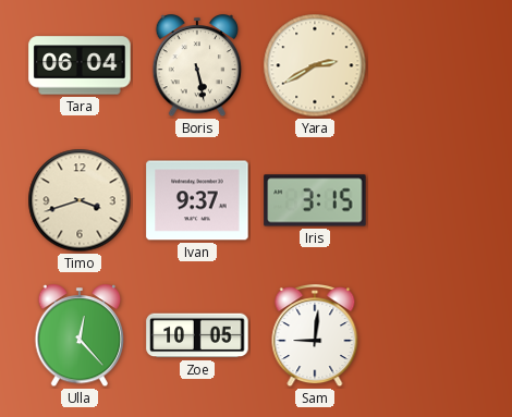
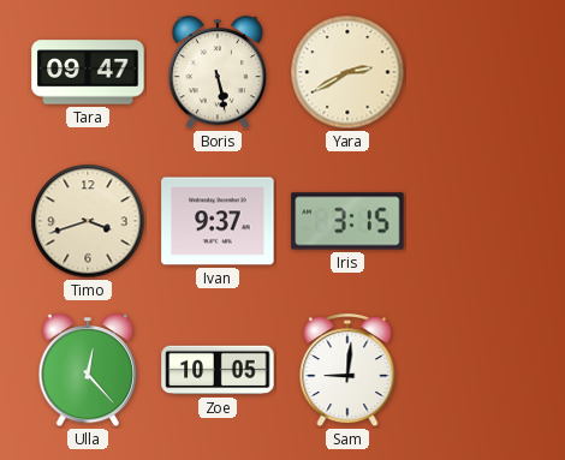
Tara: 06:04 -> 09:47 (88, 72)
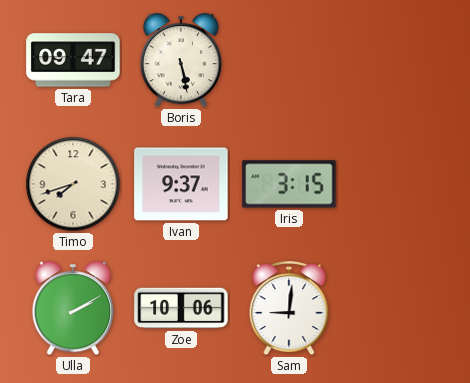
Yara: 2:40 -> none (347, 72)
Timo: 3:42 -> 7:42 (73, 184)
Ulla: 12:23 -> 2:10 (73, 309)
Zoe: 10:05 -> 10:06 (181, 308)
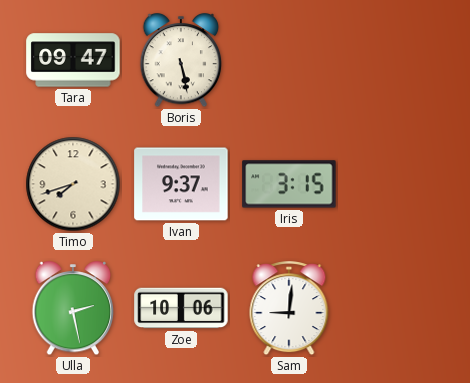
Ulla: 2:10 -> 2:28 (73, 309)
